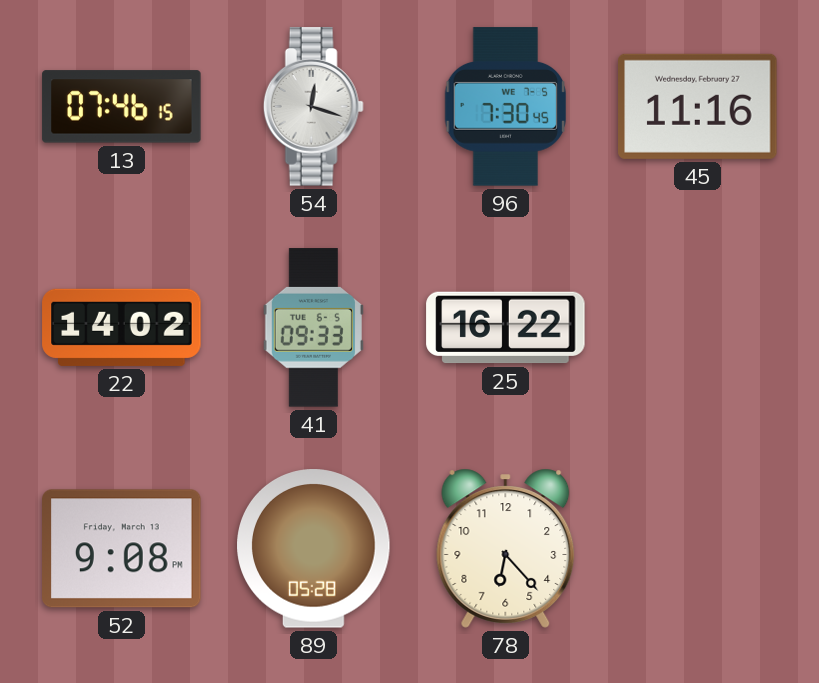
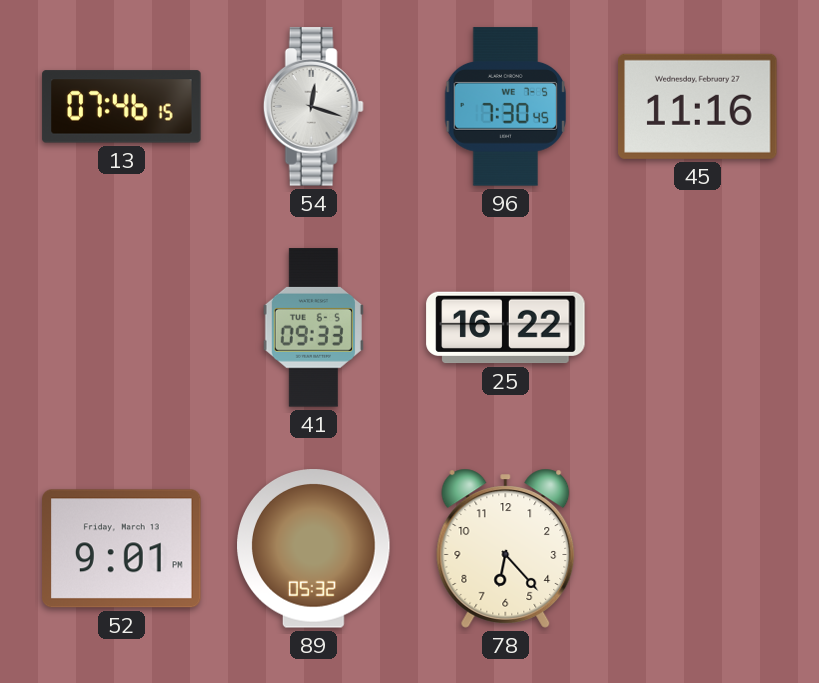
22: 14:02 -> none (122, 327)
52: 9:08 -> 9:01 (122, 549)
89: 05:28 -> 05:32 (314, 549)
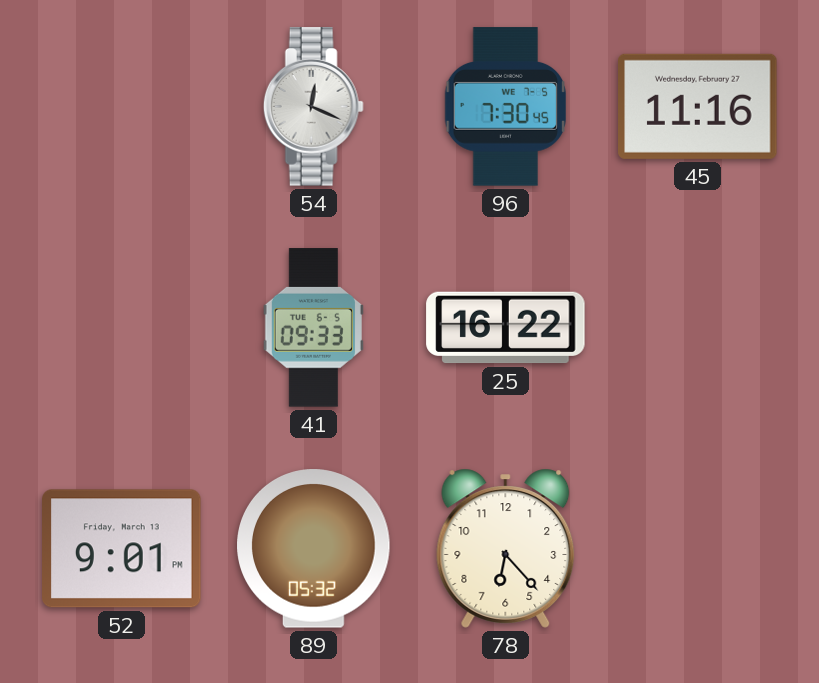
13: 07:46 -> none (122, 107)
54: 12:18 -> 12:19 (313, 107)
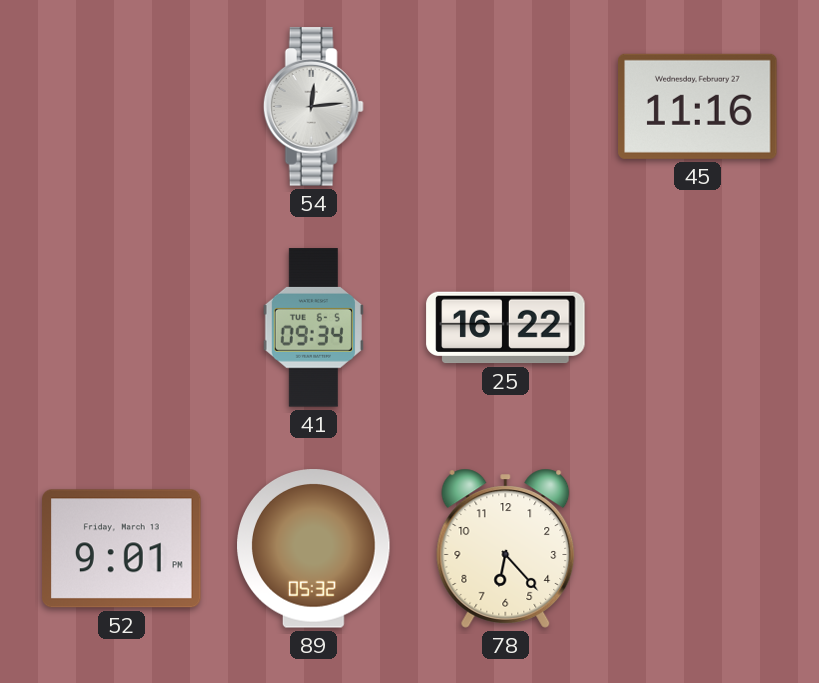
54: 12:19 -> 12:14 (313, 107)
96: 7:30 -> none (505, 107)
41: 09:33 -> 09:34 (313, 328)
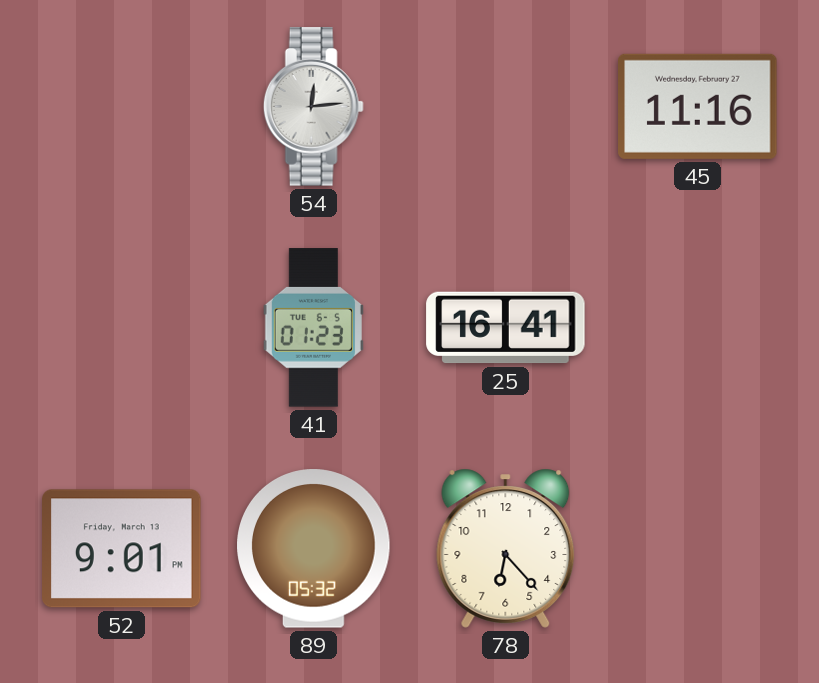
41: 09:34 -> 01:23 (313, 328)
25: 16:22 -> 16:41 (506, 328)
